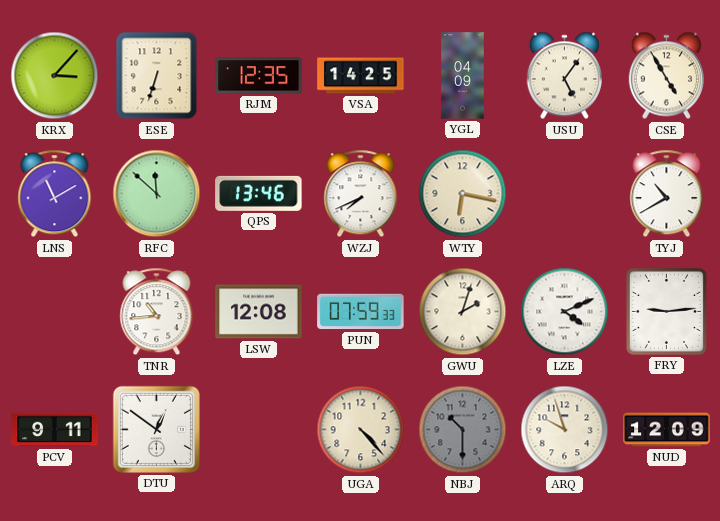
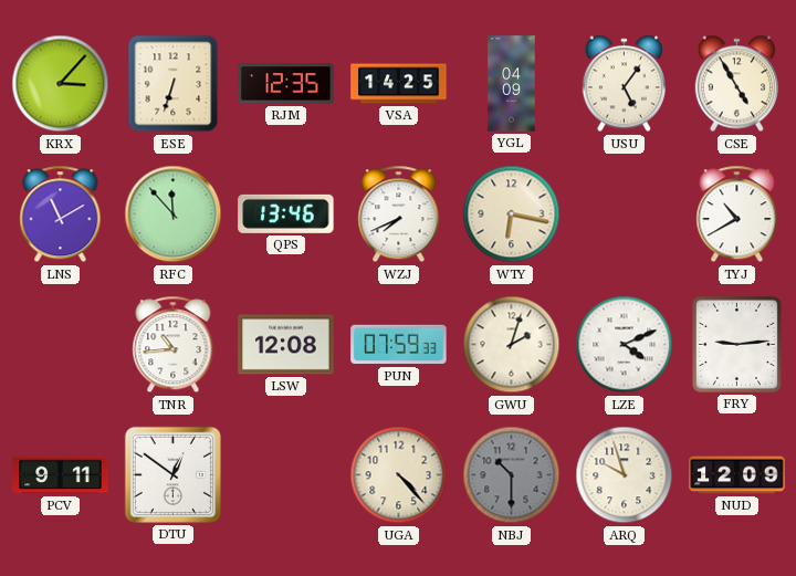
RFC: 11:52 -> 11:53 (174, 214)
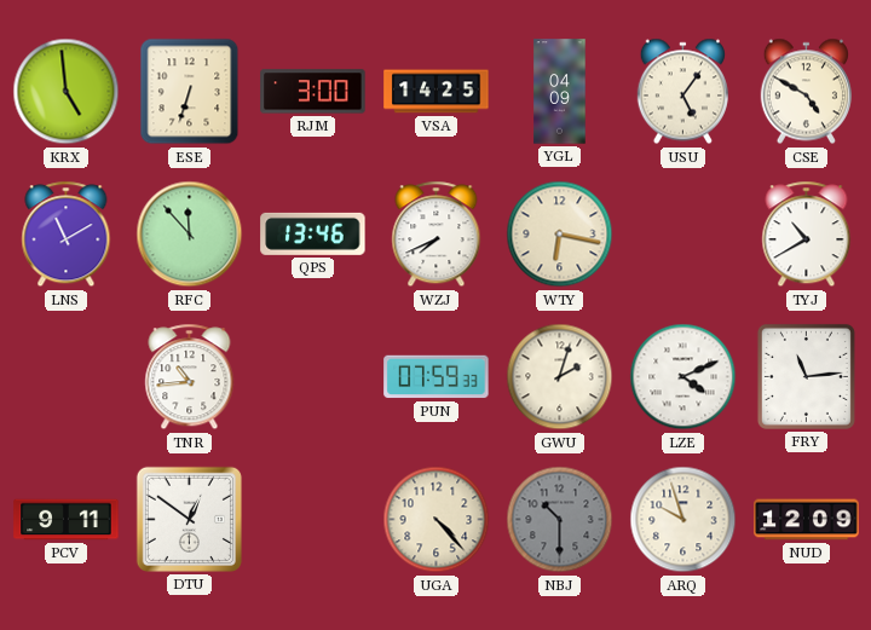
KRX: 3:07 -> 4:59 (67, 92)
RJM: 12:35 -> 3:00 (313, 92)
CSE: 4:55 -> 4:50 (806, 92)
LSW: 12:08 -> none (286, 345)
FRY: 9:14 -> 11:14 (806, 376)
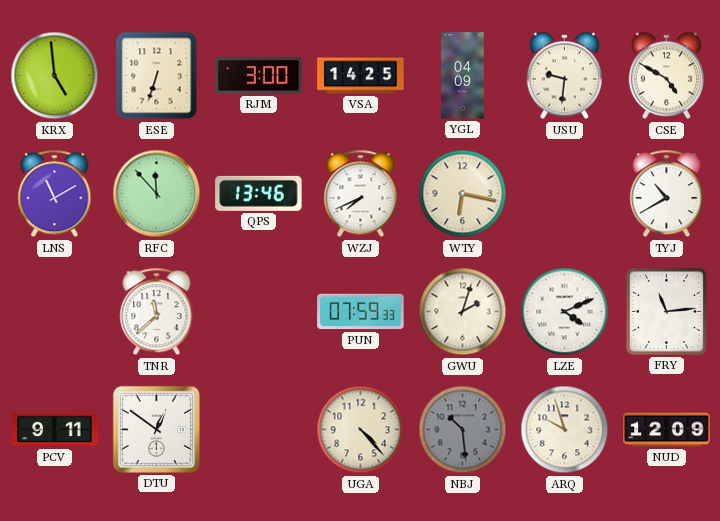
USU: 5:06 -> 9:31 (564, 76)
TNR: 10:44 -> 11:38 (157, 312)
NBJ: 10:30 -> 10:29 (463, 430)
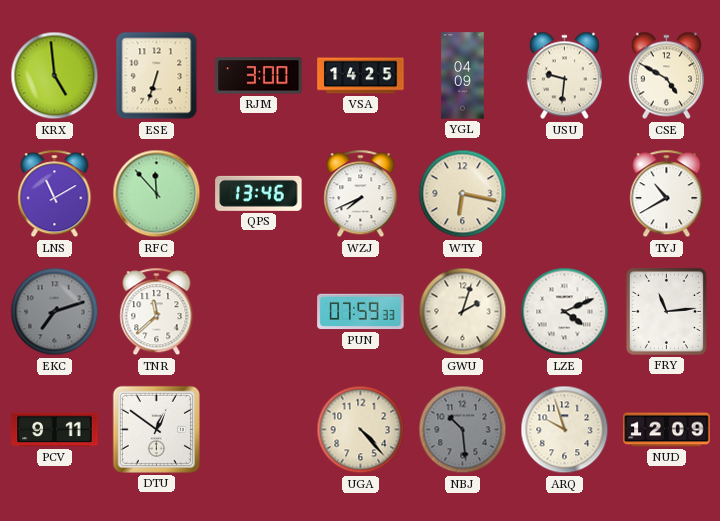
EKC: none -> 7:12 (55, 312)
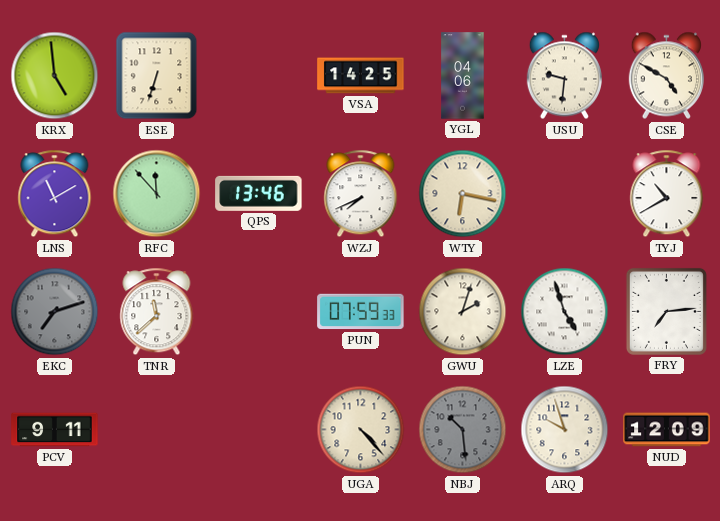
RJM: 3:00 -> none (259, 76)
YGL: 04:09 -> 04:06 (463, 76)
LZE: 4:11 -> 4:57 (565, 312)
FRY: 11:14 -> 7:14 (666, 311)
DTU: 12:51 -> none (156, 429)
